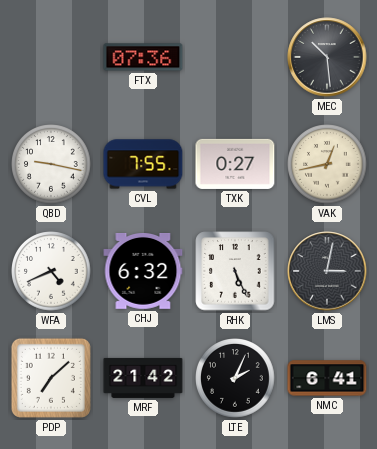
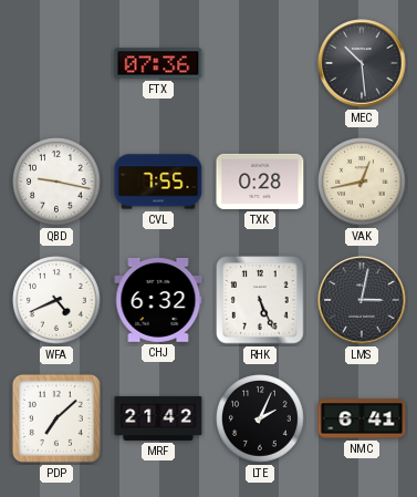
TXK: 0:27 -> 0:28 (260, 182)
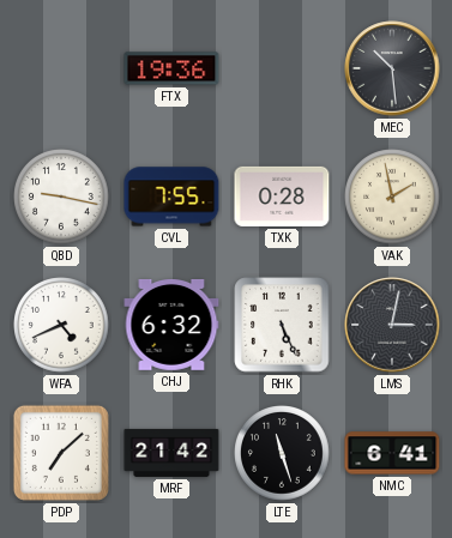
FTX: 07:36 -> 19:36 (171, 68)
VAK: 12:43 -> 1:58 (392, 197)
LTE: 2:04 -> 11:27 (282, 453)
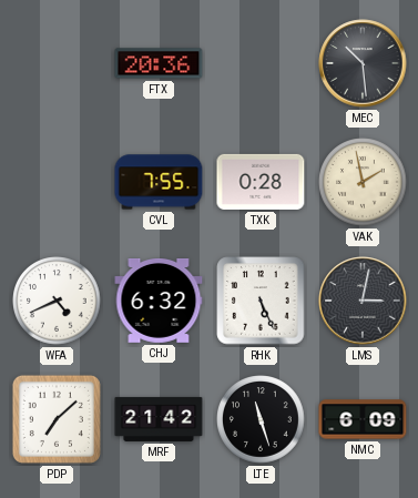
FTX: 19:36 -> 20:36 (159, 63)
QBD: 9:17 -> none (61, 197)
NMC: 6:41 -> 6:09 (363, 419)
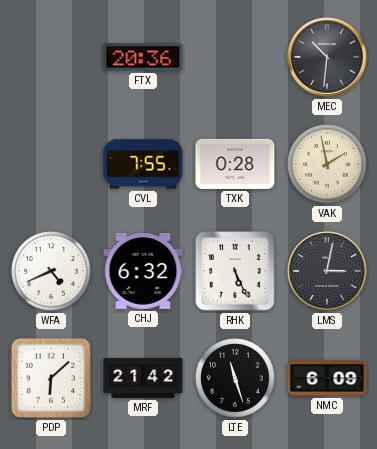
MEC: 10:29 -> 10:31 (327, 57)
PDP: 7:08 -> 6:08 (51, 378)
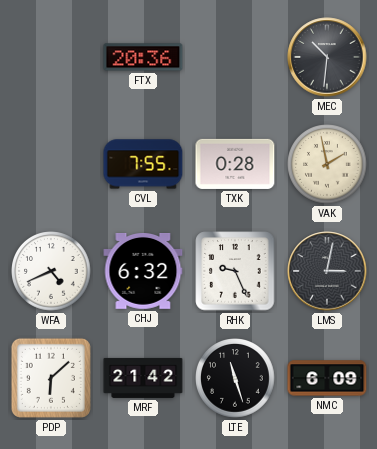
RHK: 5:26 -> 9:26 (235, 271)
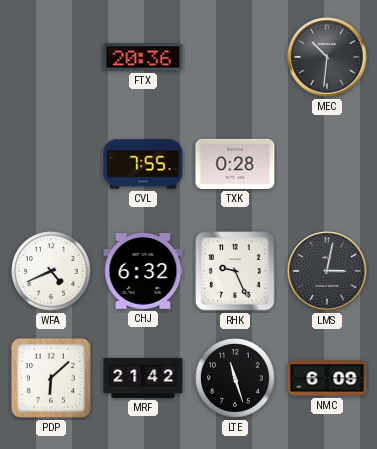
VAK: 1:58 -> none (327, 164)
